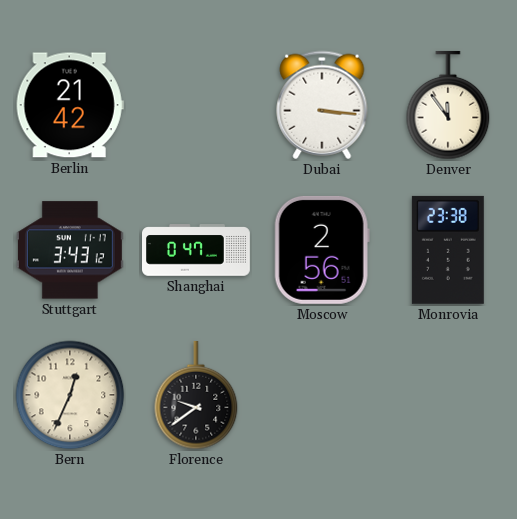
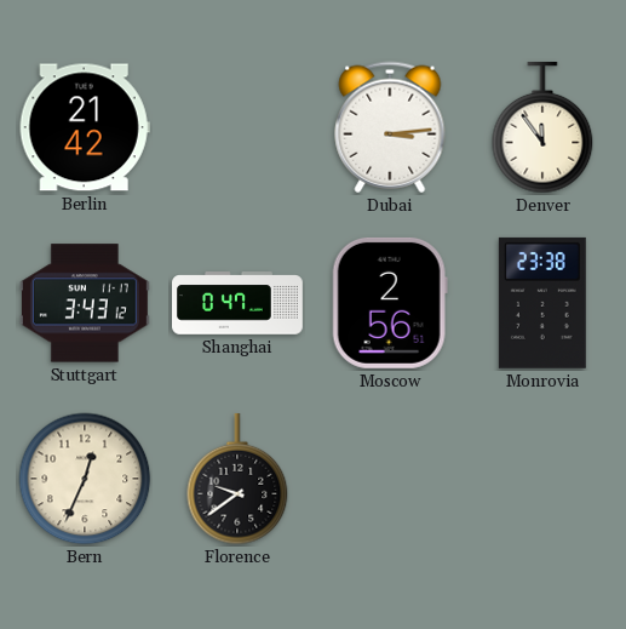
Dubai: 3:16 -> 3:14 (390, 127)
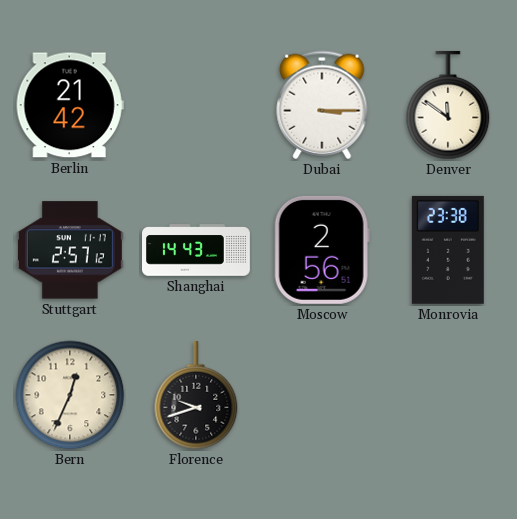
Dubai: 3:14 -> 3:15 (322, 105)
Denver: 11:54 -> 11:51 (448, 105)
Stuttgart: 3:43 -> 2:57 (70, 250)
Shanghai: 0:47 -> 14:43 (197, 250)
Florence: 9:39 -> 9:42 (196, 395)
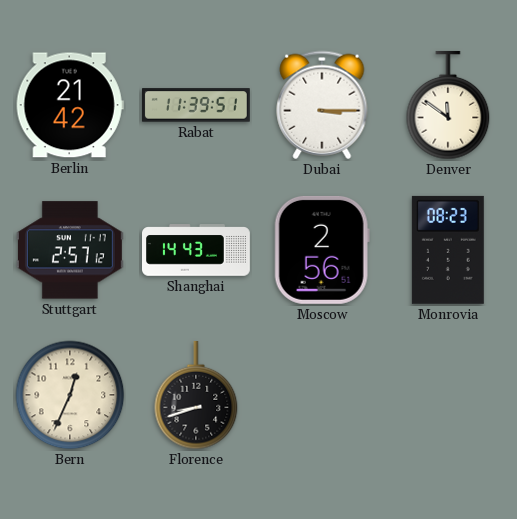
Rabat: none -> 11:39 (196, 105)
Monrovia: 23:38 -> 08:23 (448, 250)
Florence: 9:42 -> 8:42 (196, 395)
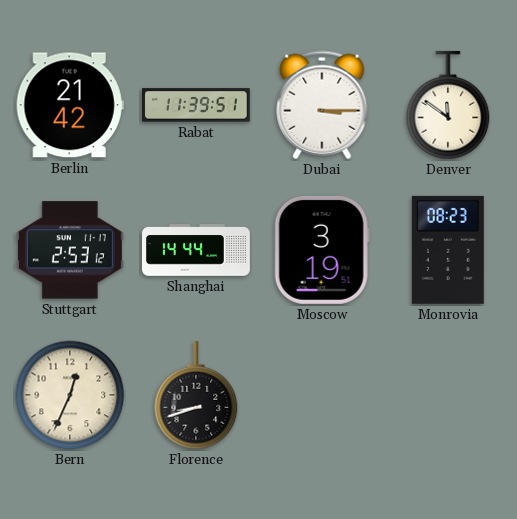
Stuttgart: 2:57 -> 2:53 (70, 250)
Shanghai: 14:43 -> 14:44 (197, 250)
Moscow: 2:56 -> 3:19 (322, 250)
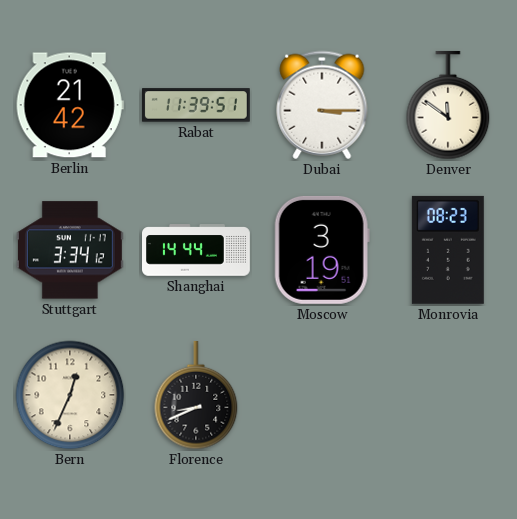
Stuttgart: 2:53 -> 3:34 (70, 250)
Florence: 8:42 -> 8:41 (196, 395)
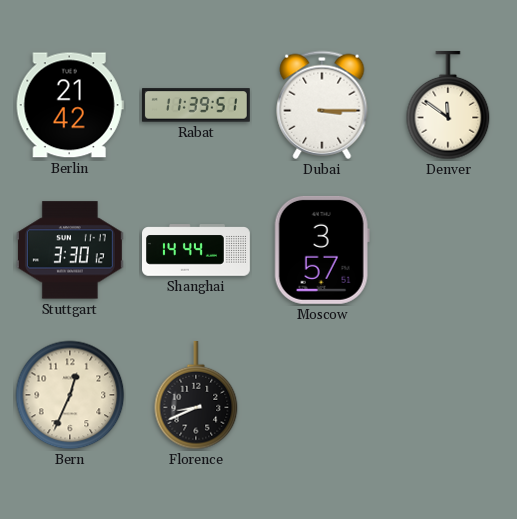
Stuttgart: 3:34 -> 3:30 (70, 250)
Moscow: 3:19 -> 3:57 (322, 250)
Monrovia: 08:23 -> none (448, 250)
